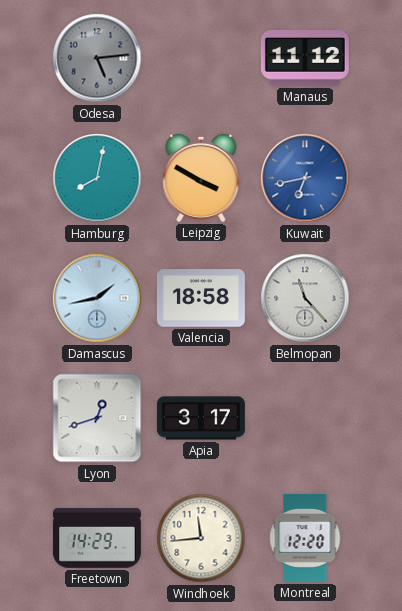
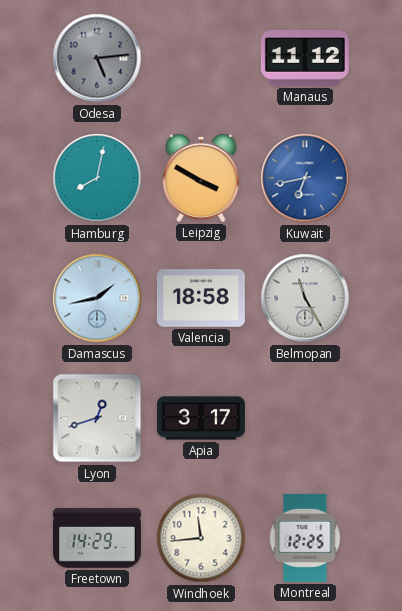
Belmopan: 11:23 -> 11:25 (305, 298)
Montreal: 12:20 -> 12:25 (305, 538)
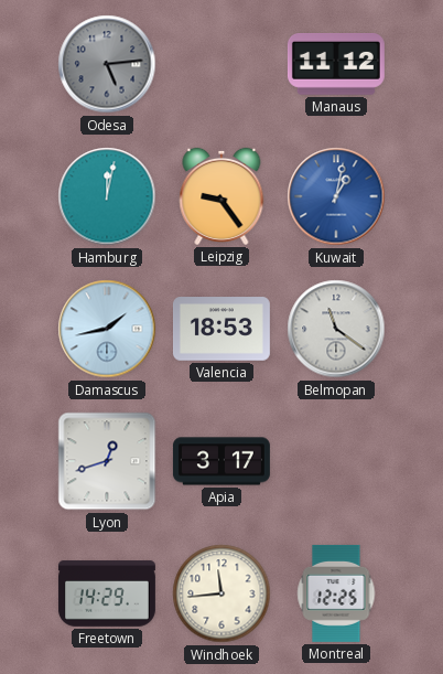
Hamburg: 8:02 -> 12:02 (107, 196)
Leipzig: 3:50 -> 9:24 (221, 196)
Kuwait: 6:43 -> 1:02 (336, 196)
Valencia: 18:58 -> 18:53 (221, 329)
Belmopan: 11:25 -> 11:21 (336, 329)
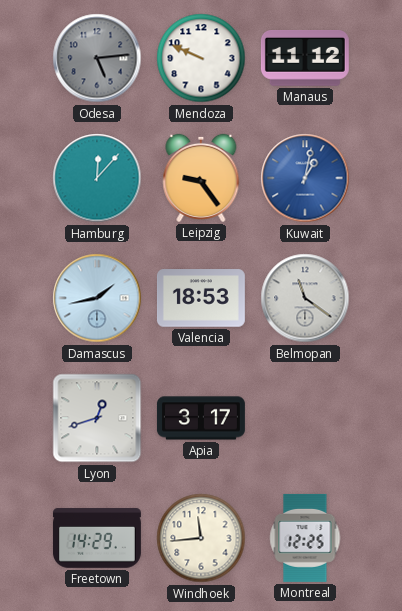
Mendoza: none -> 9:49 (201, 58)
Hamburg: 12:02 -> 12:07 (97, 178)
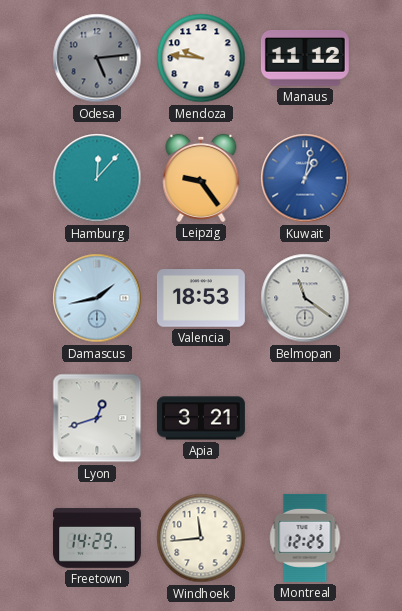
Mendoza: 9:49 -> 9:46 (201, 58)
Apia: 3:17 -> 3:21 (201, 418)
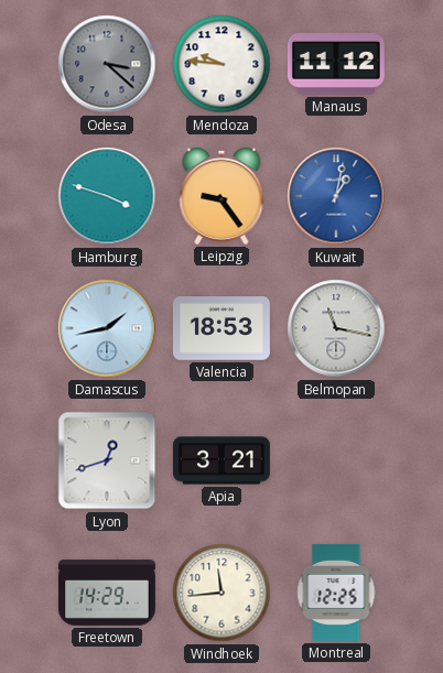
Odesa: 5:14 -> 3:22 (107, 64)
Hamburg: 12:07 -> 3:48 (107, 196)
Belmopan: 11:21 -> 11:17 (336, 328)
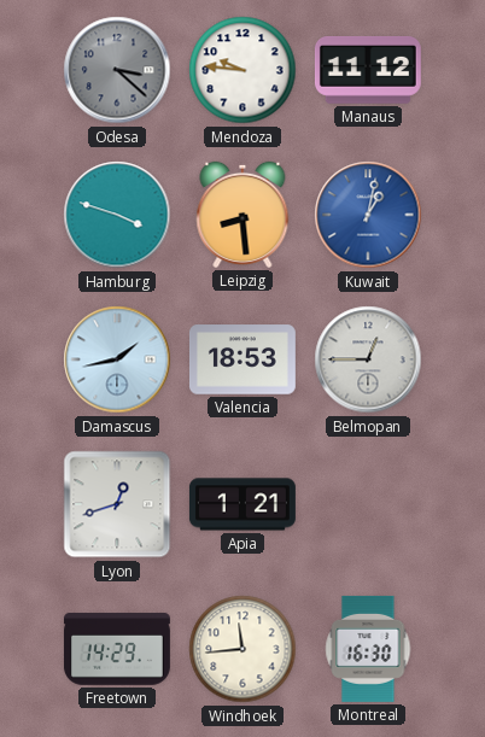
Leipzig: 9:24 -> 8:29 (242, 215)
Belmopan: 11:17 -> 12:45 (368, 359)
Apia: 3:21 -> 1:21 (242, 504)
Montreal: 12:25 -> 16:30 (368, 649)
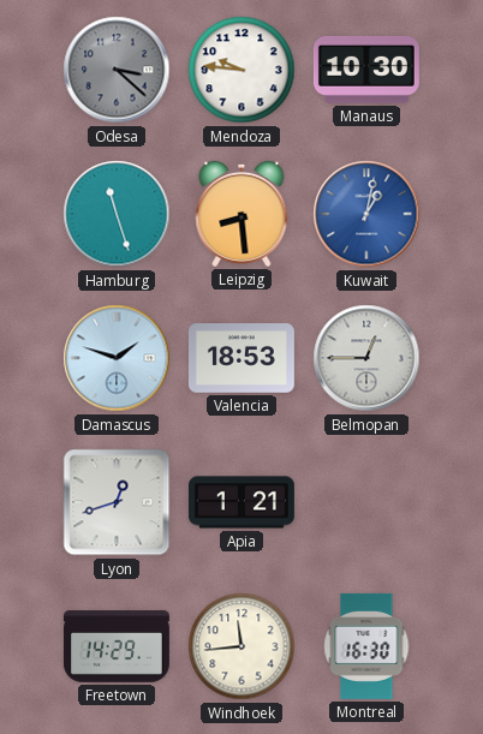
Manaus: 11:12 -> 10:30 (366, 70)
Hamburg: 3:48 -> 11:27 (117, 214)
Damascus: 1:43 -> 1:48 (117, 358)
